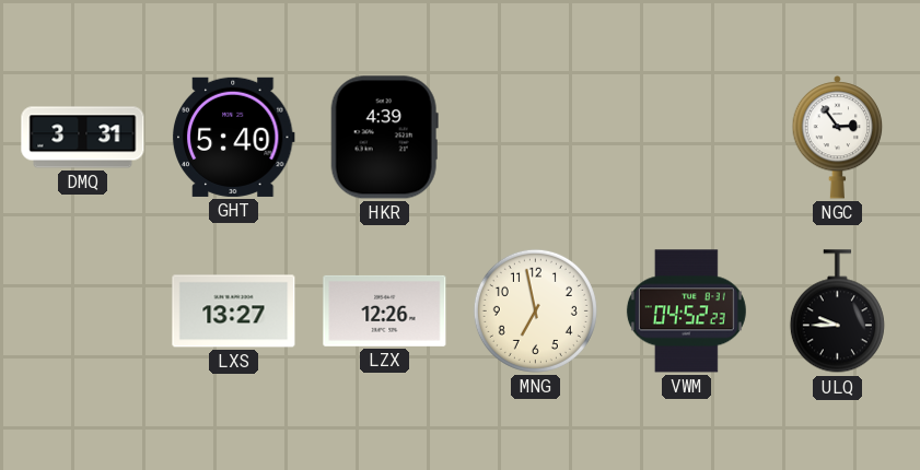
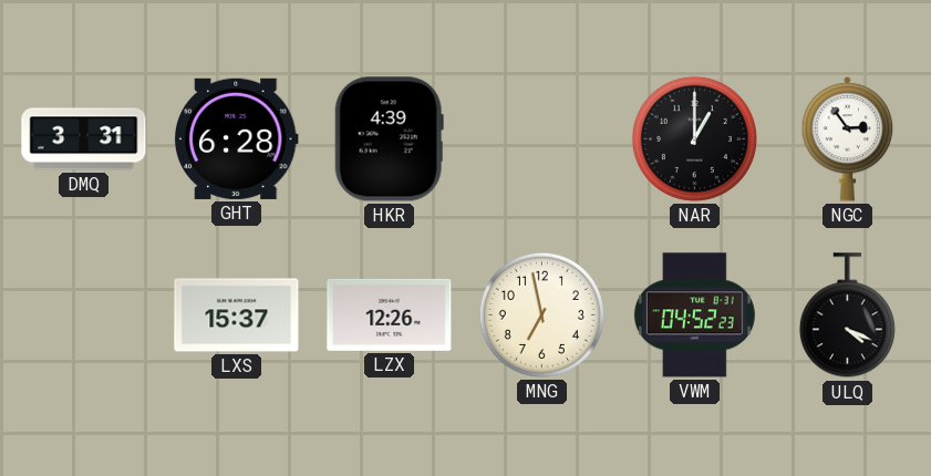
GHT: 5:40 -> 6:28 (236, 138)
NAR: none -> 1:00 (694, 138)
LXS: 13:27 -> 15:37 (237, 315)
ULQ: 9:45 -> 4:19 (847, 315)
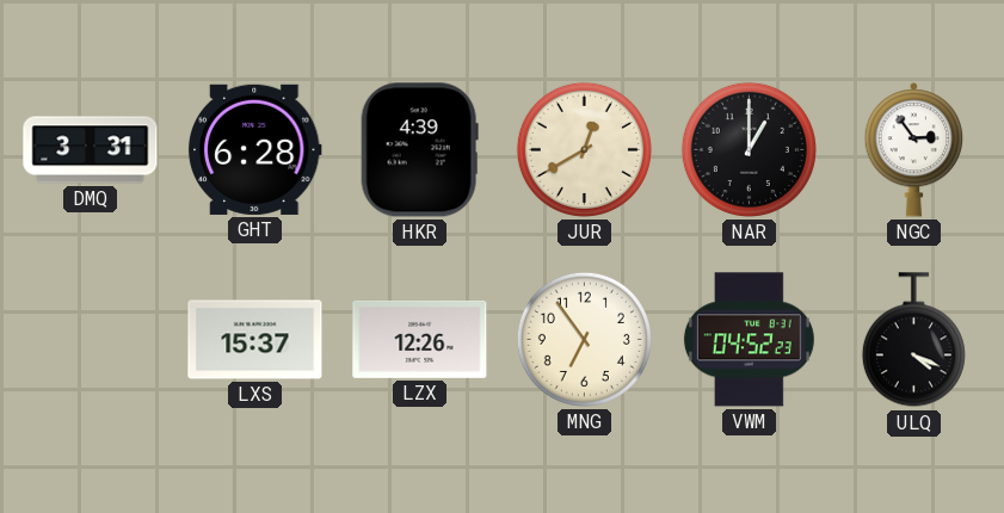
JUR: none -> 12:40 (584, 149)
MNG: 6:58 -> 6:54 (584, 339)
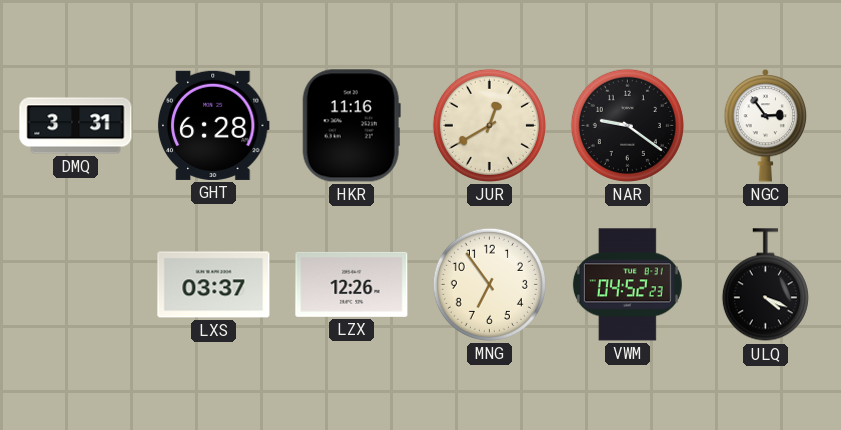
HKR: 4:39 -> 11:16 (351, 126)
NAR: 1:00 -> 9:21 (627, 125)
LXS: 15:37 -> 03:37 (214, 285)
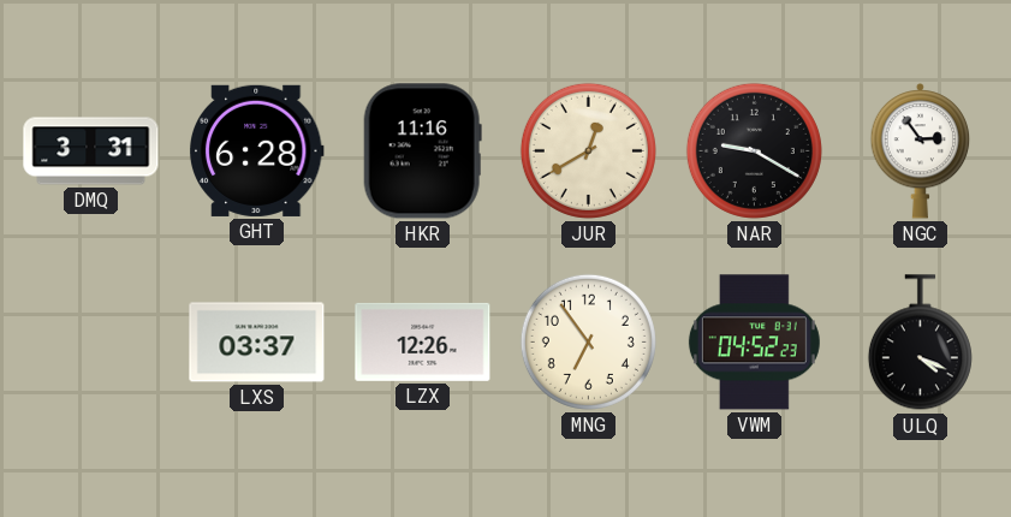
NAR: 9:21 -> 9:20 (754, 150)
